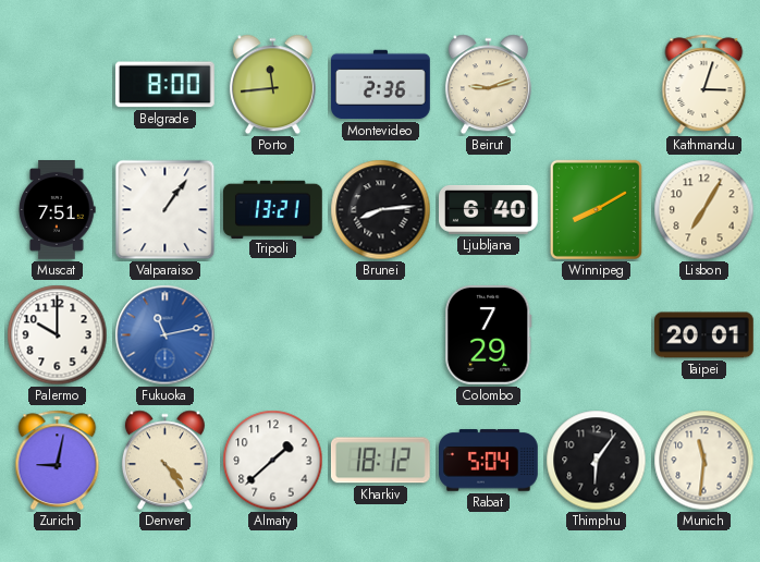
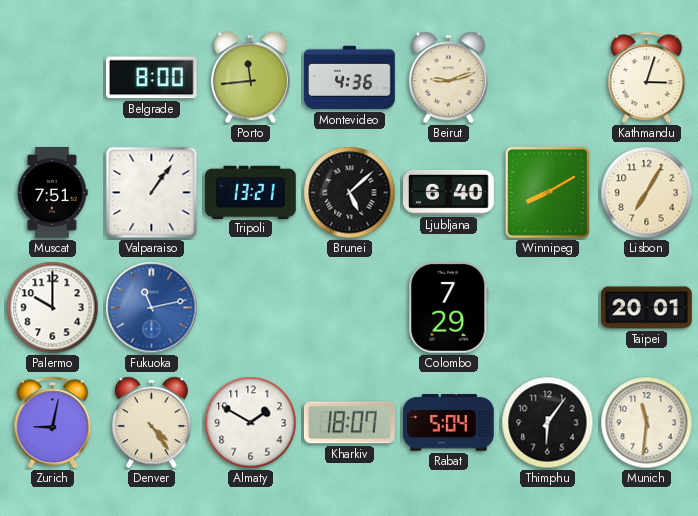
Montevideo: 2:36 -> 4:36 (350, 78)
Brunei: 8:14 -> 5:08 (350, 193)
Almaty: 1:38 -> 1:50 (251, 423)
Kharkiv: 18:12 -> 18:07 (349, 423)
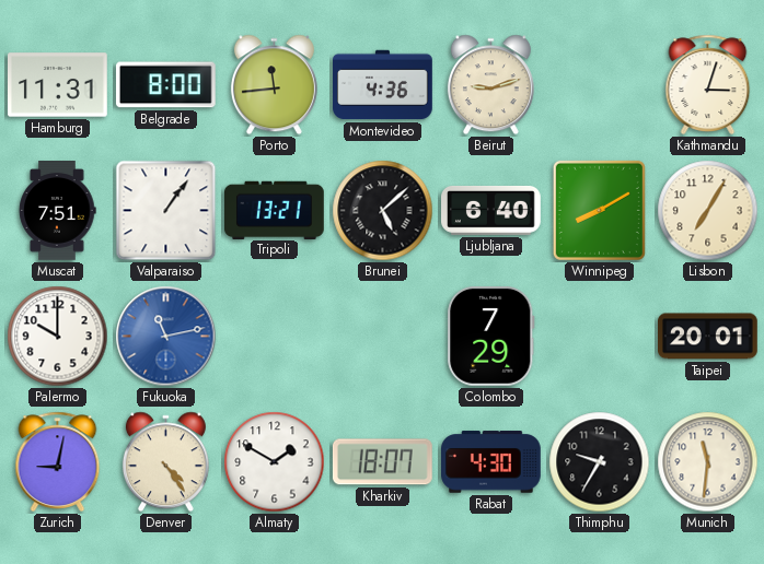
Hamburg: none -> 11:31 (58, 85)
Rabat: 5:04 -> 4:30 (491, 462)
Thimphu: 6:06 -> 9:35 (600, 462)
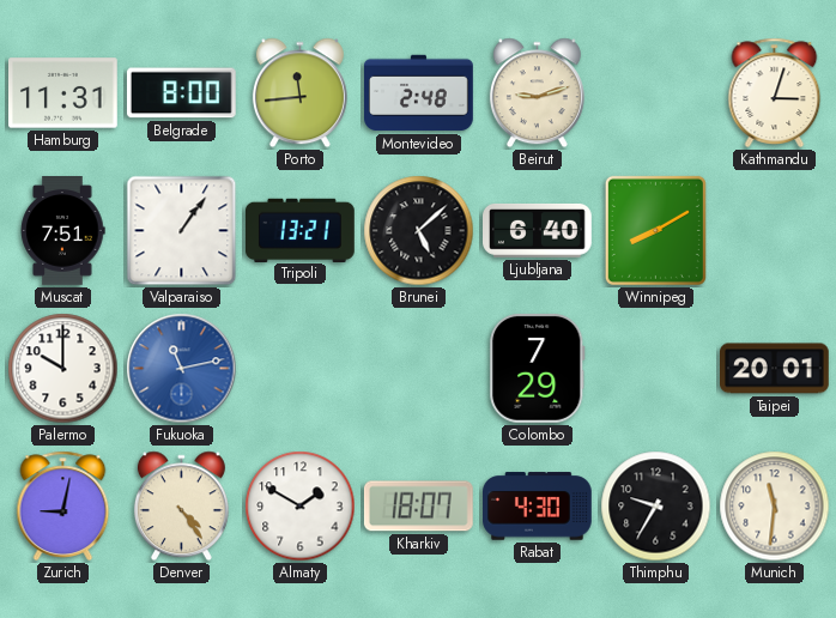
Montevideo: 4:36 -> 2:48 (419, 93)
Lisbon: 7:05 -> none (708, 211)
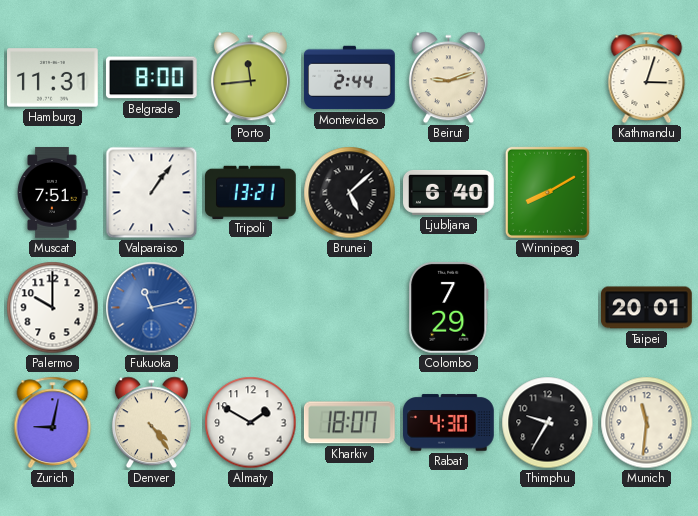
Montevideo: 2:48 -> 2:44 (350, 78)
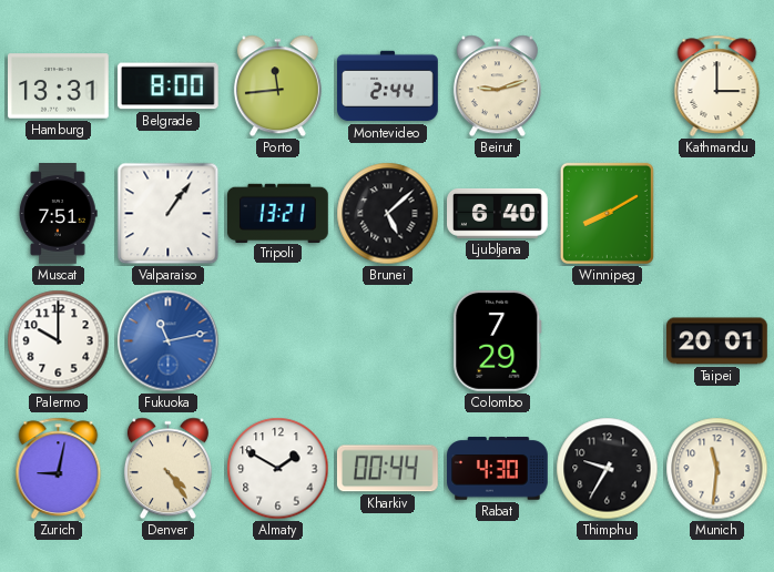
Hamburg: 11:31 -> 13:31 (59, 86)
Kathmandu: 3:03 -> 3:00 (717, 85)
Kharkiv: 18:07 -> 00:44 (387, 469)
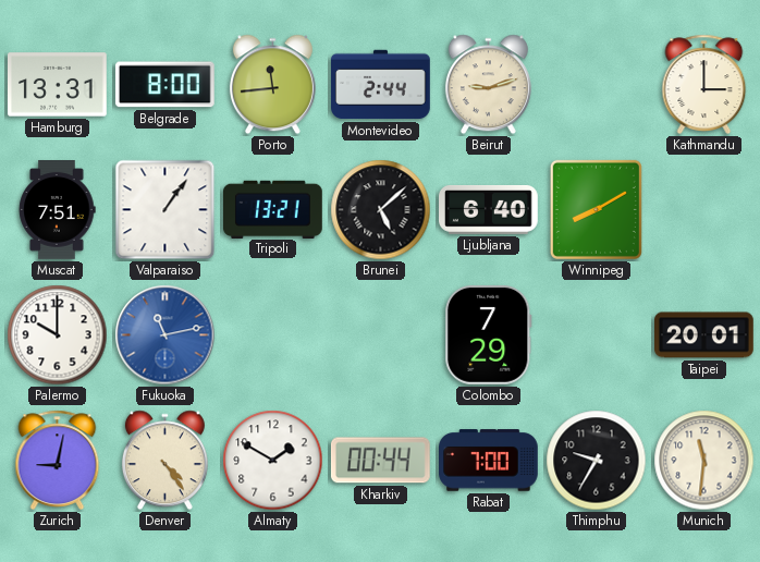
Rabat: 4:30 -> 7:00 (489, 461)
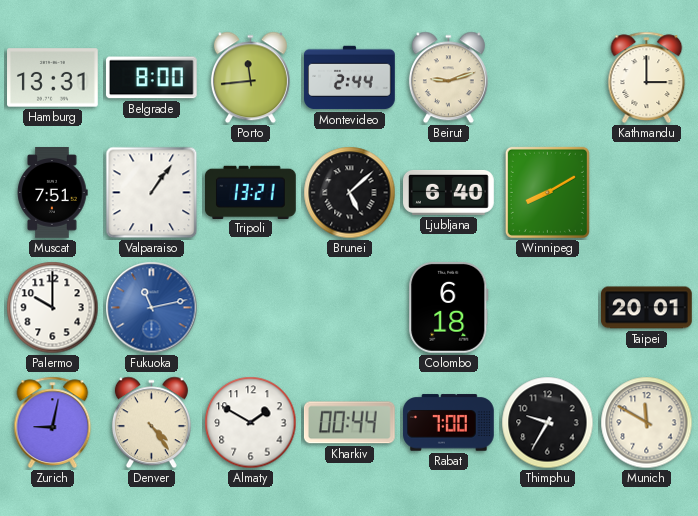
Colombo: 7:29 -> 6:18 (449, 307)
Munich: 11:31 -> 11:50 (647, 423)
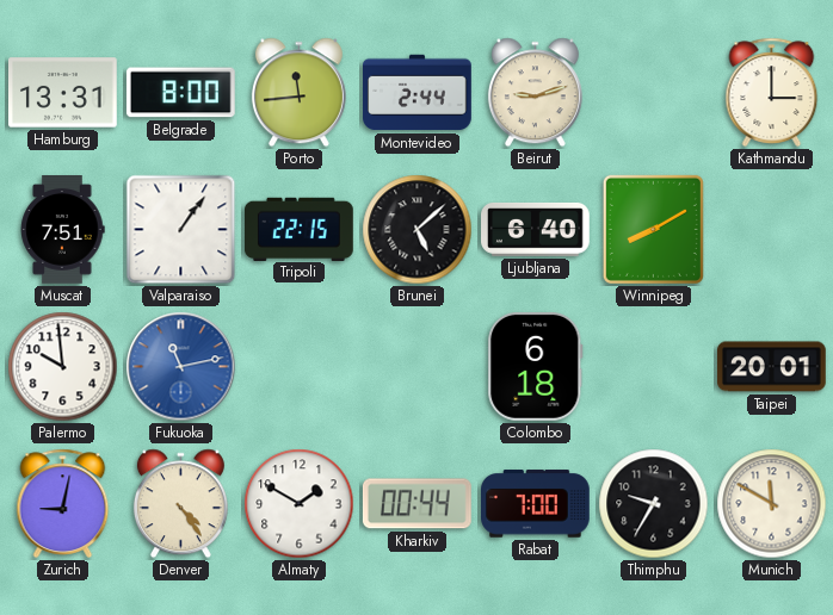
Tripoli: 13:21 -> 22:15 (300, 229)
Palermo: 10:00 -> 9:59 (63, 367)
